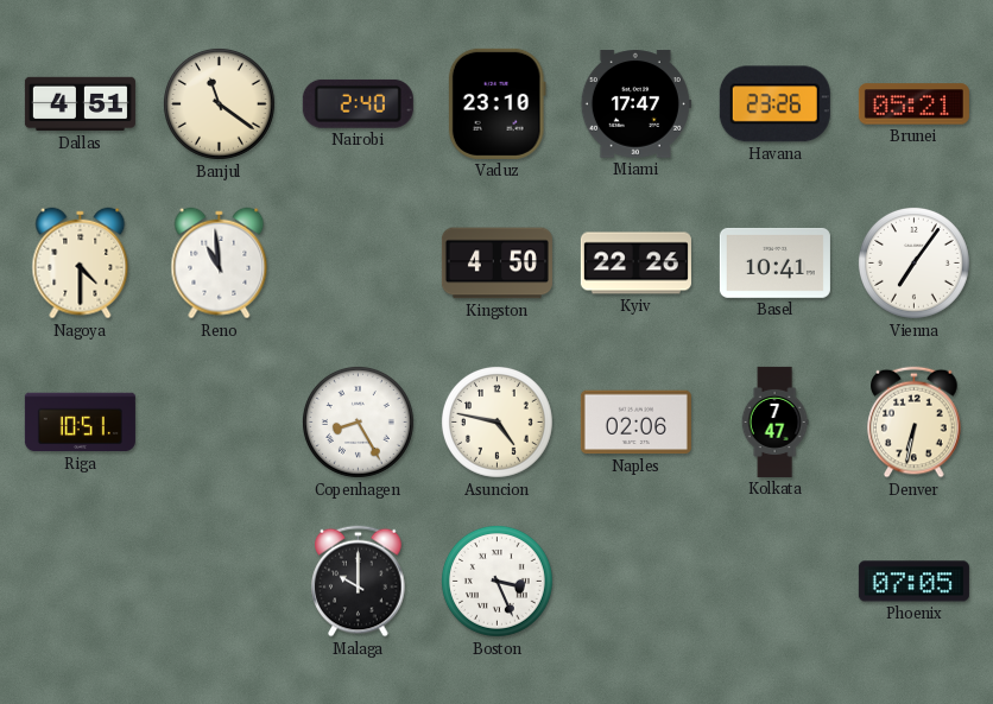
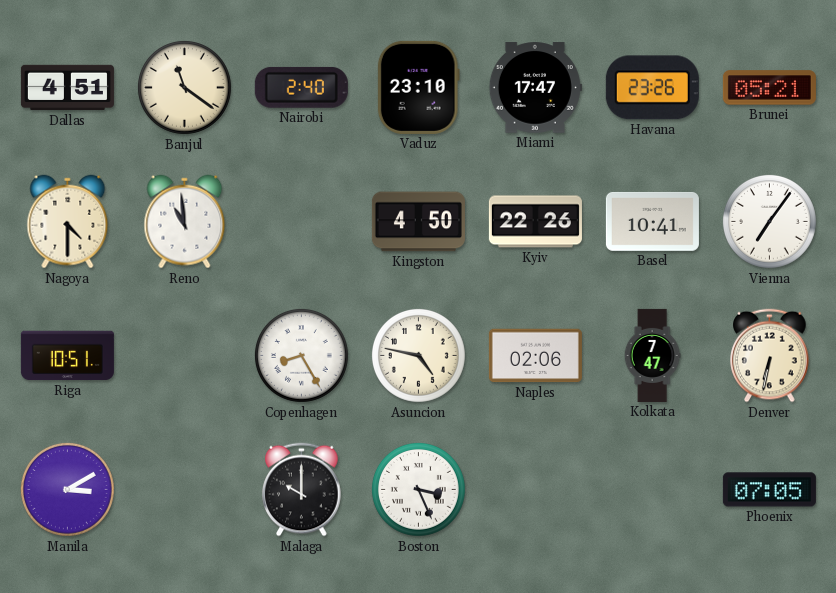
Manila: none -> 3:10 (67, 489)
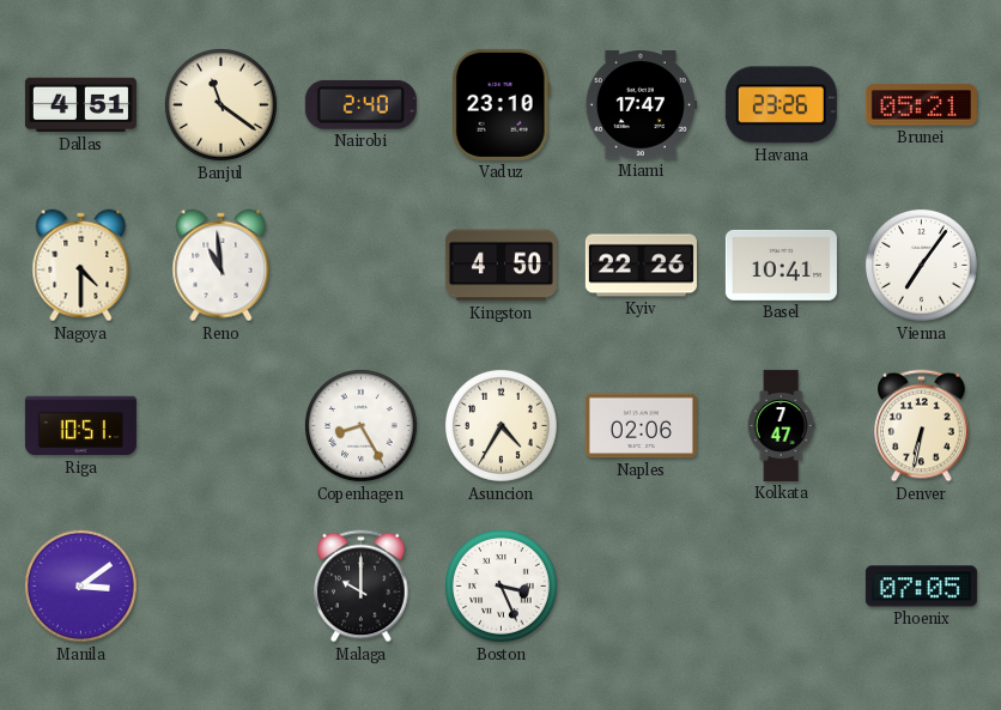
Asuncion: 4:47 -> 4:35 (500, 425)
Manila: 3:10 -> 3:09 (80, 585)
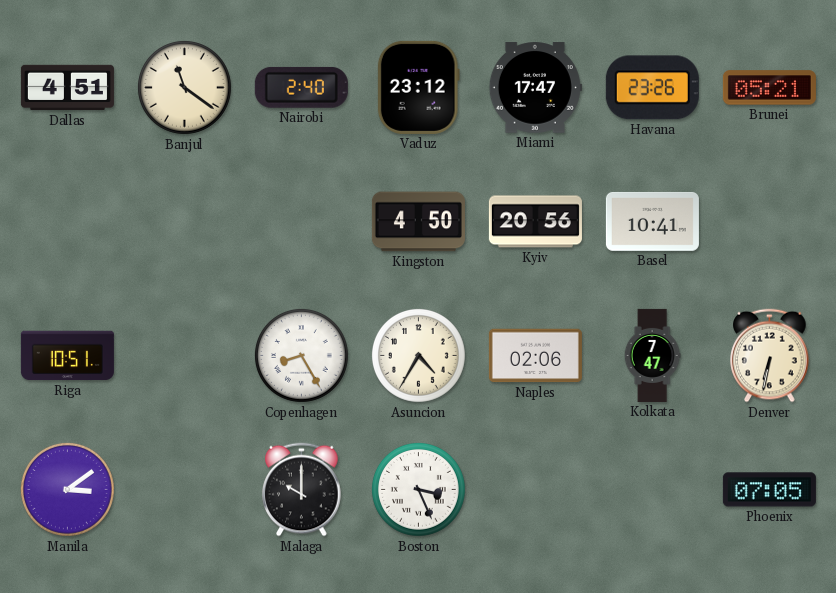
Vaduz: 23:10 -> 23:12 (418, 87)
Nagoya: 4:30 -> none (81, 266)
Reno: 10:59 -> none (222, 266)
Kyiv: 22:26 -> 20:56 (535, 222)
Vienna: 7:06 -> none (921, 265)
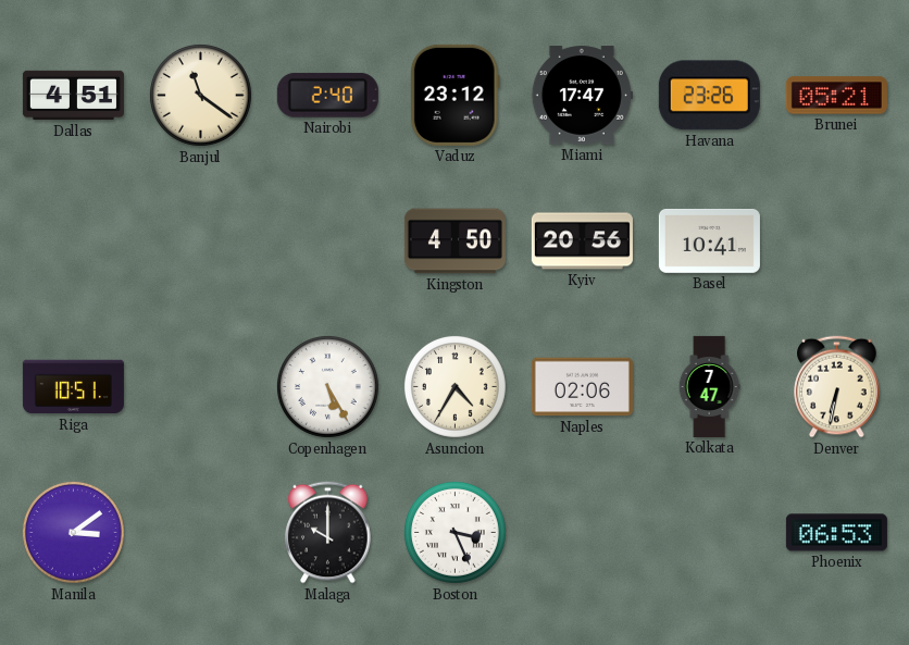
Copenhagen: 8:25 -> 5:25 (327, 386)
Phoenix: 07:05 -> 06:53 (836, 533)
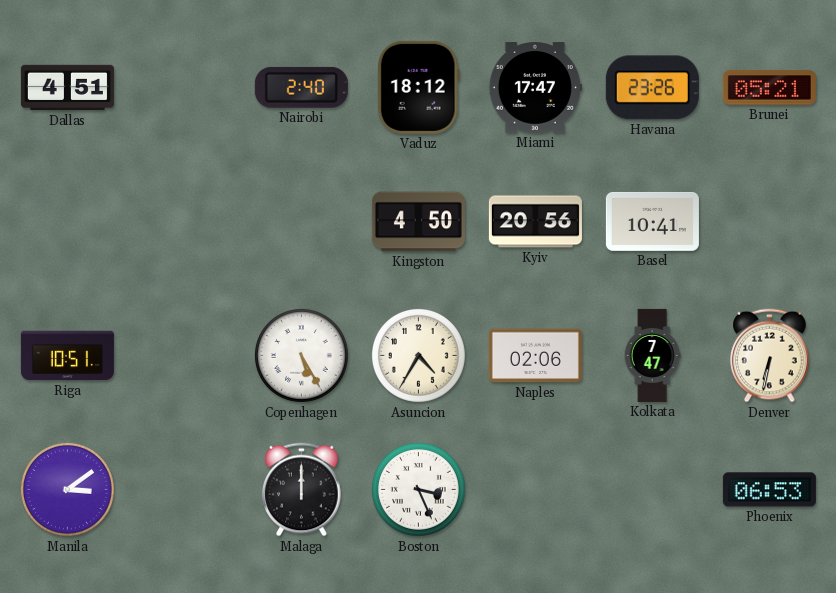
Banjul: 11:21 -> none (200, 95)
Vaduz: 23:12 -> 18:12 (418, 87)
Malaga: 10:00 -> 12:00 (302, 490)
